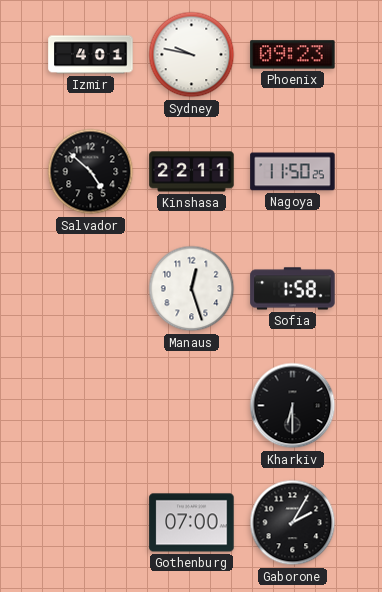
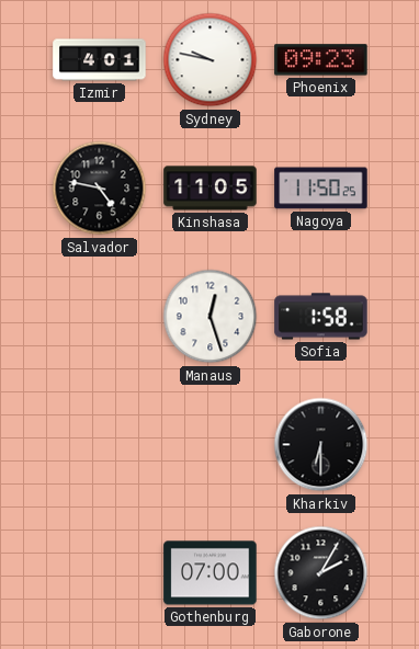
Salvador: 4:52 -> 4:47 (100, 189)
Kinshasa: 22:11 -> 11:05 (211, 189)
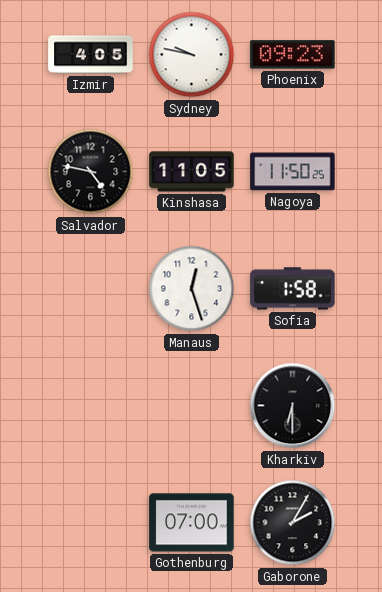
Izmir: 4:01 -> 4:05 (91, 55)
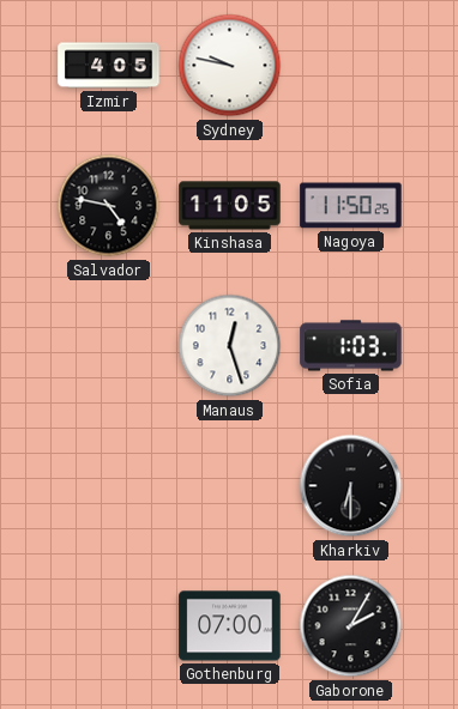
Phoenix: 09:23 -> none (293, 55)
Sofia: 1:58 -> 1:03 (351, 346)
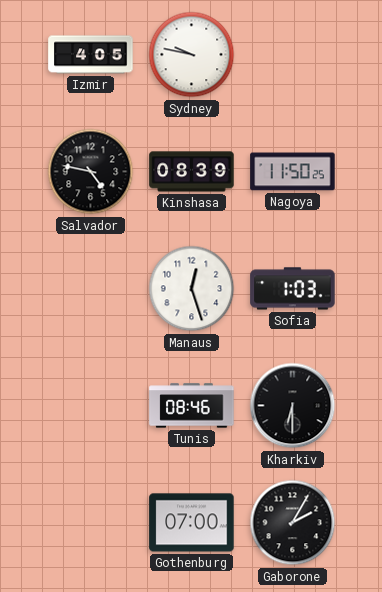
Kinshasa: 11:05 -> 08:39 (192, 172)
Tunis: none -> 08:46 (192, 406)
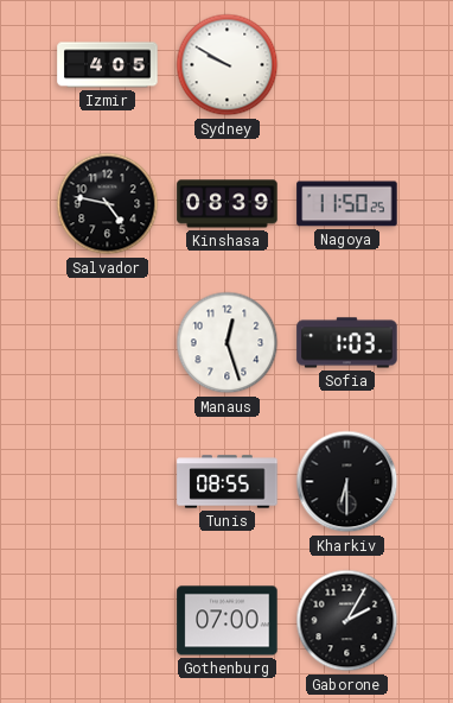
Sydney: 9:47 -> 9:50 (228, 65)
Tunis: 08:46 -> 08:55 (228, 482)
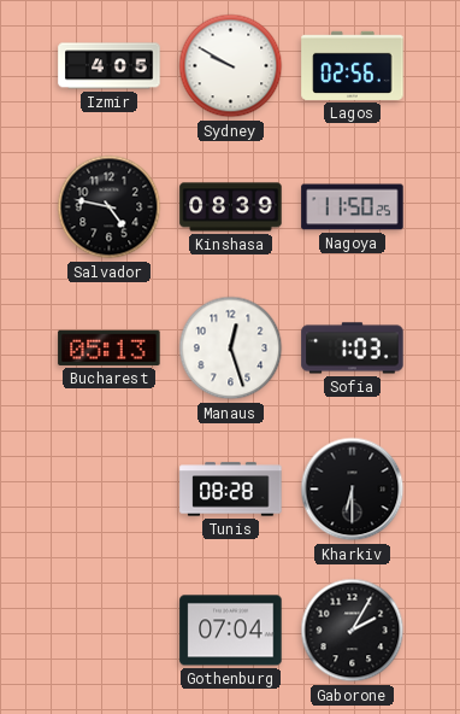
Lagos: none -> 02:56 (353, 65)
Bucharest: none -> 05:13 (110, 347)
Tunis: 08:55 -> 08:28 (231, 490)
Gothenburg: 07:00 -> 07:04 (231, 631)
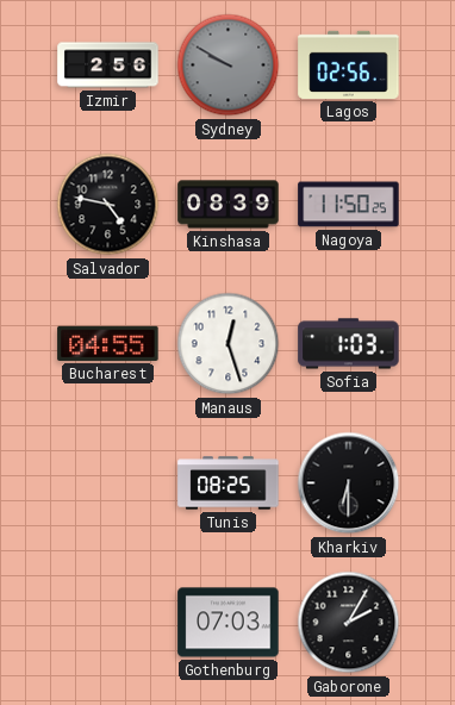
Izmir: 4:05 -> 2:56 (108, 65)
Sydney dial: white -> grey (229, 65)
Bucharest: 05:13 -> 04:55 (108, 343)
Tunis: 08:28 -> 08:25 (229, 483)
Gothenburg: 07:04 -> 07:03 (229, 623)
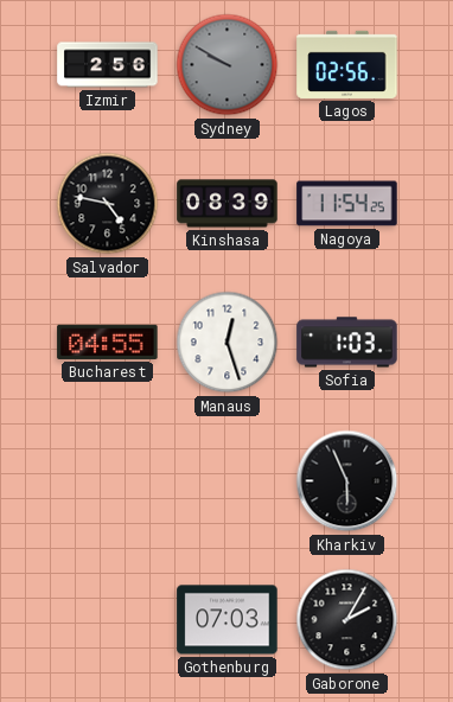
Nagoya: 11:50 -> 11:54 (347, 204)
Tunis: 08:25 -> none (229, 483)
Kharkiv: 6:30 -> 5:56 (347, 481)
